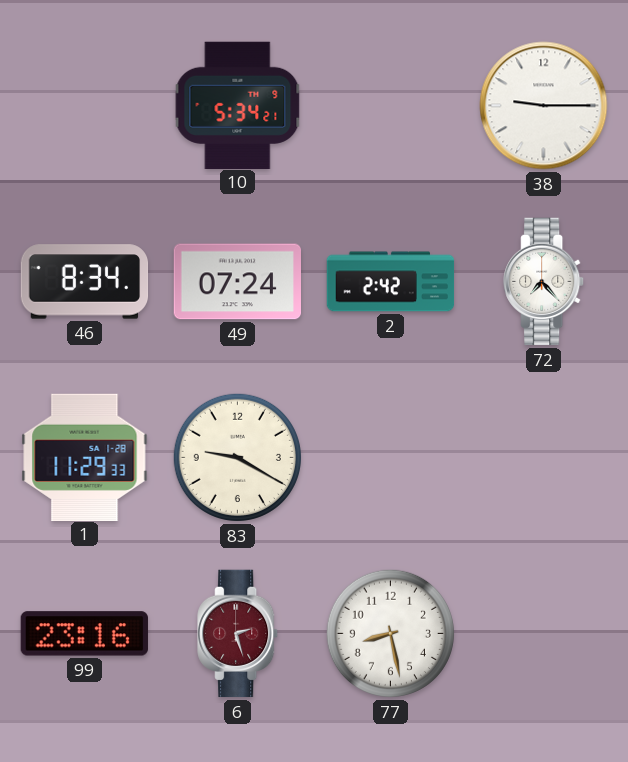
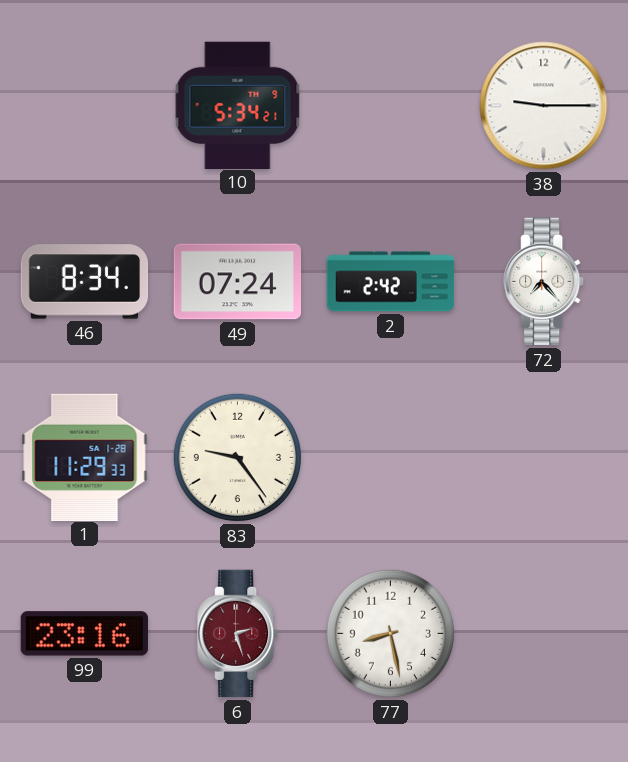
83: 9:20 -> 9:24 (237, 457)
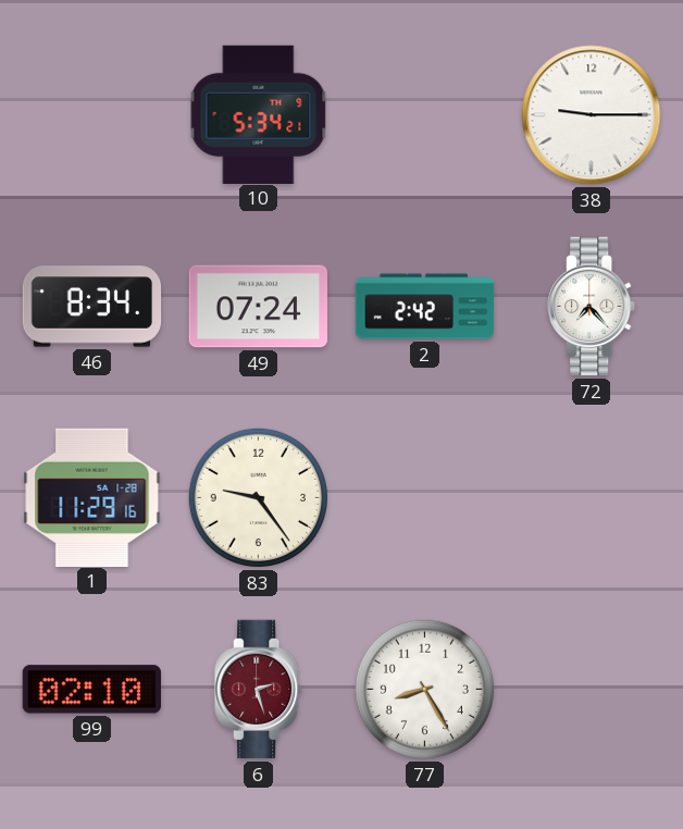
1: 11:29:33 -> 11:29:16 (92, 497)
99: 23:16 -> 02:10 (91, 690)
77: 8:28 -> 8:25 (424, 689)
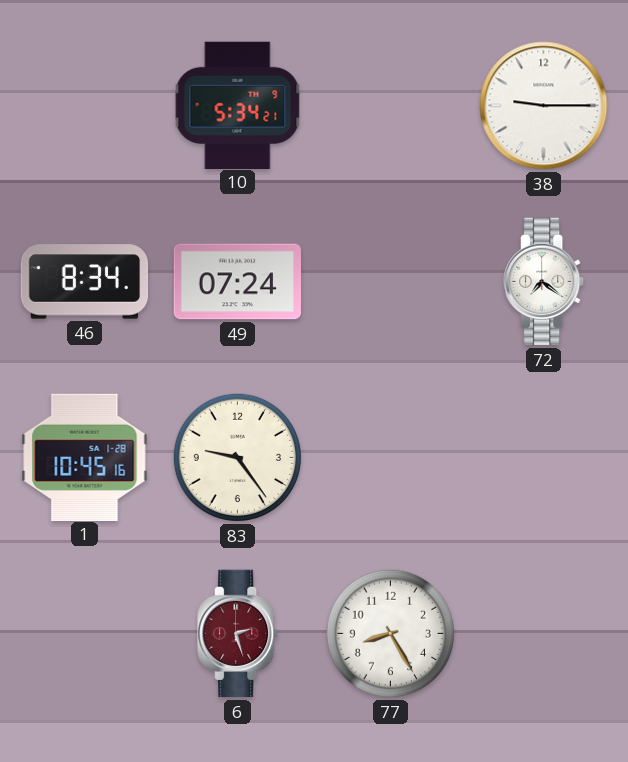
2: 2:42 -> none (425, 307)
72: 7:23 -> 7:21 (544, 282)
1: 11:29 -> 10:45 (85, 457)
99: 02:10 -> none (91, 690)
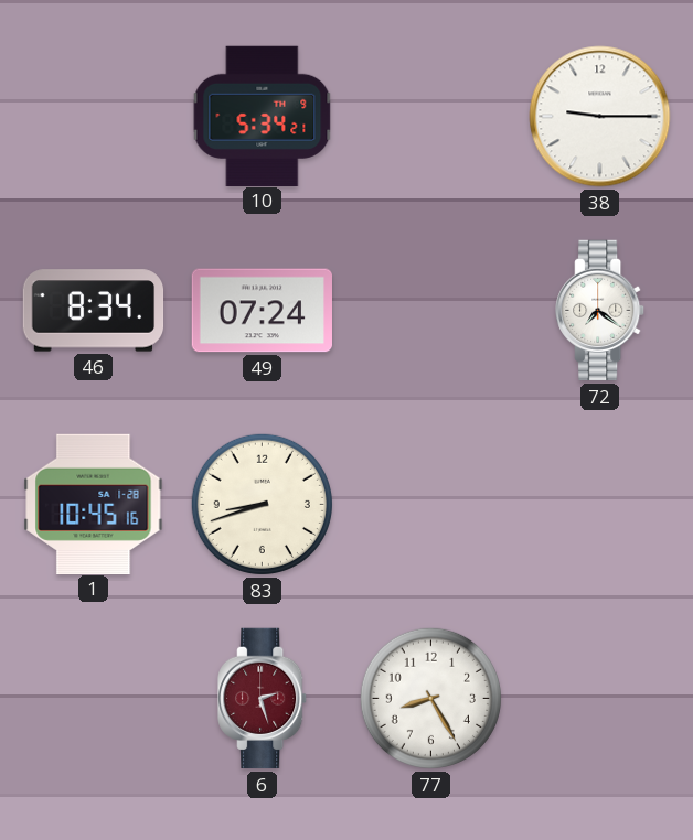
83: 9:24 -> 8:42 (262, 504)
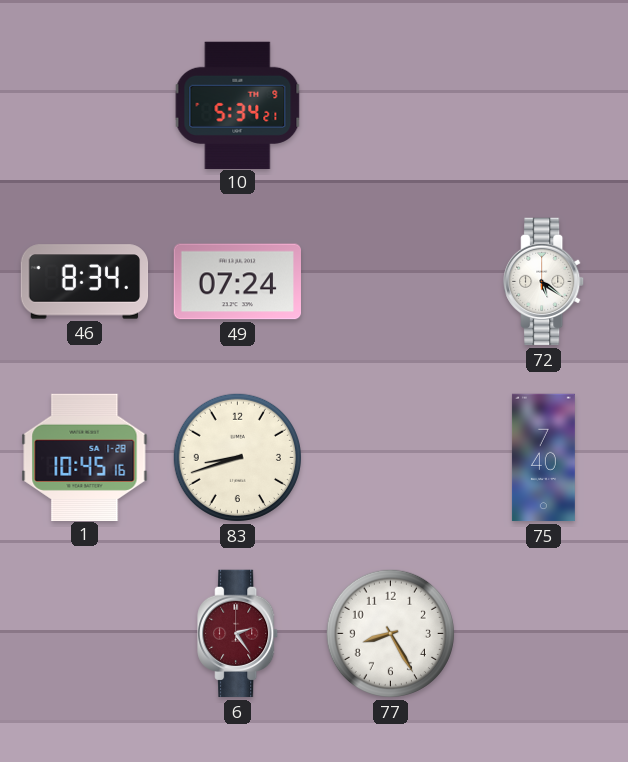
38: 9:15 -> none (600, 117)
72: 7:21 -> 5:21 (544, 282)
75: none -> 7:40 (543, 458)
6: 2:27 -> 2:24 (238, 634)
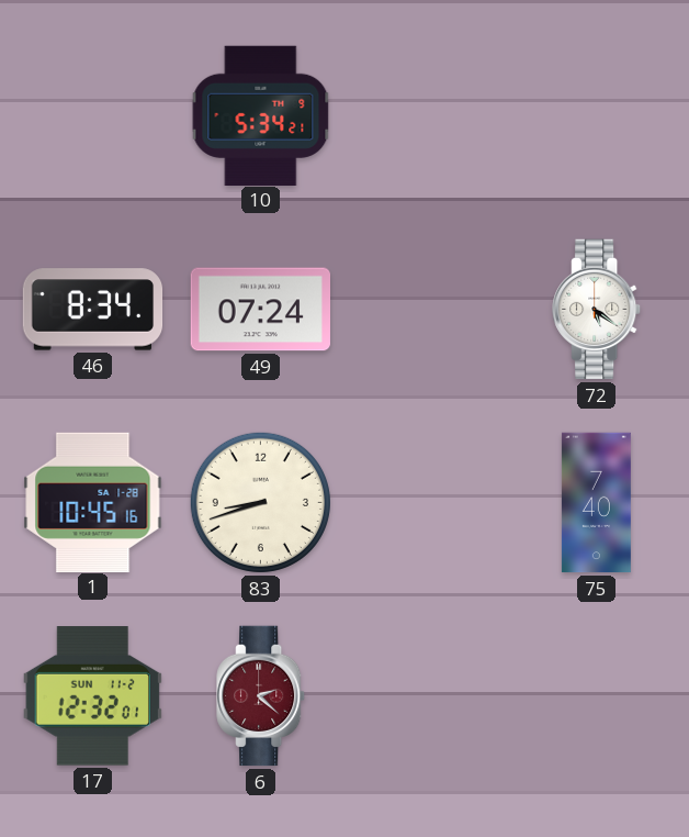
17: none -> 12:32 (92, 696)
6: 2:24 -> 2:22 (261, 696)
77: 8:25 -> none (390, 633)
